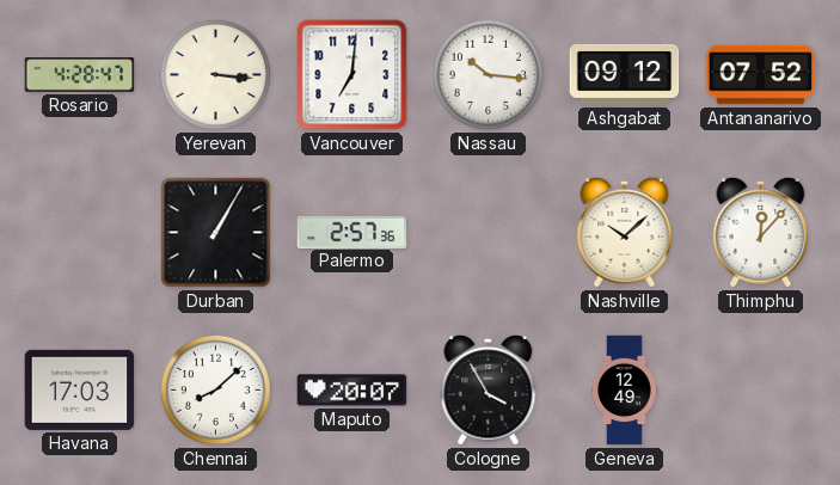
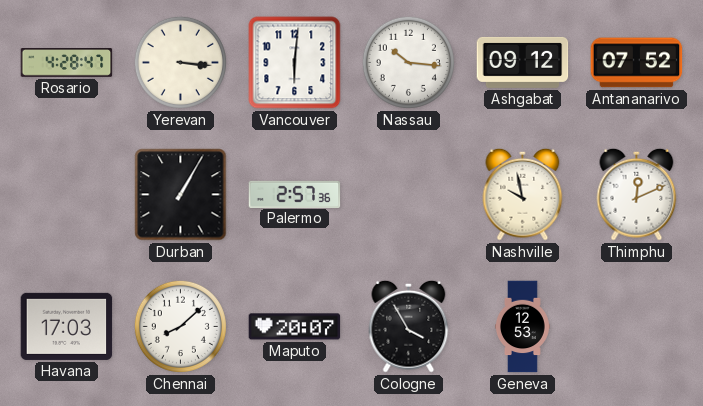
Vancouver: 7:01 -> 6:01 (295, 63)
Nashville: 10:08 -> 9:58 (523, 194)
Thimphu: 12:07 -> 12:11 (637, 194)
Geneva: 12:49 -> 12:53 (522, 327)
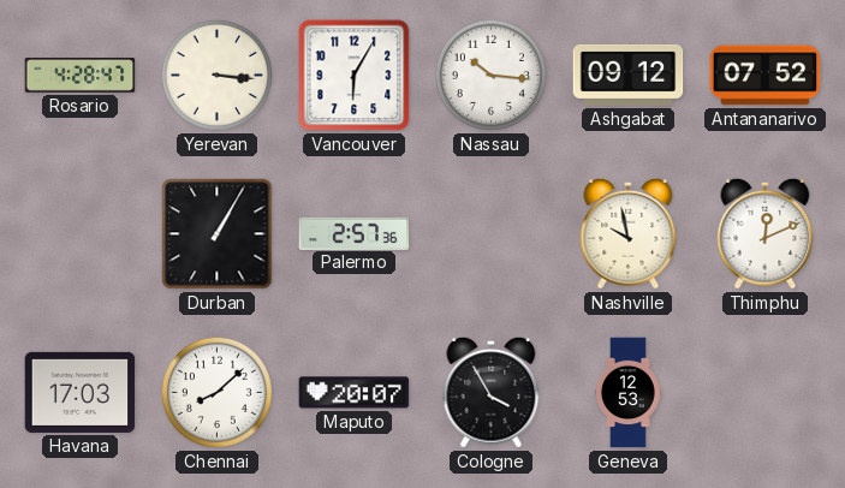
Vancouver: 6:01 -> 6:05 (355, 76)
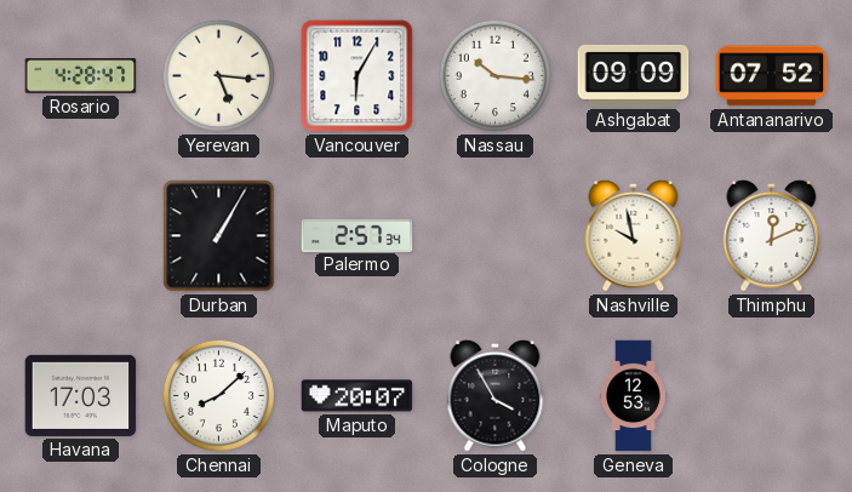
Yerevan: 3:16 -> 5:16 (218, 75)
Ashgabat: 09:12 -> 09:09 (634, 75)
Palermo: 2:57:36 -> 2:57:34 (358, 235)
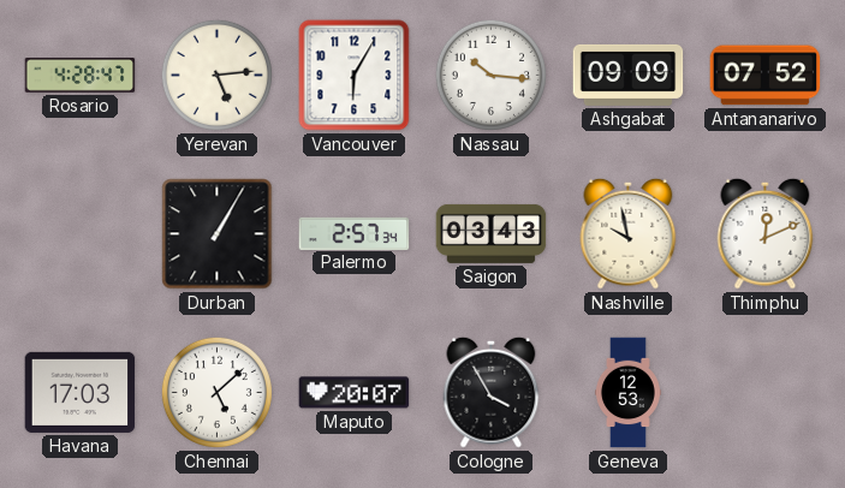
Yerevan: 5:16 -> 5:14 (216, 75)
Saigon: none -> 03:43 (492, 233)
Chennai: 8:08 -> 5:08 (216, 392)
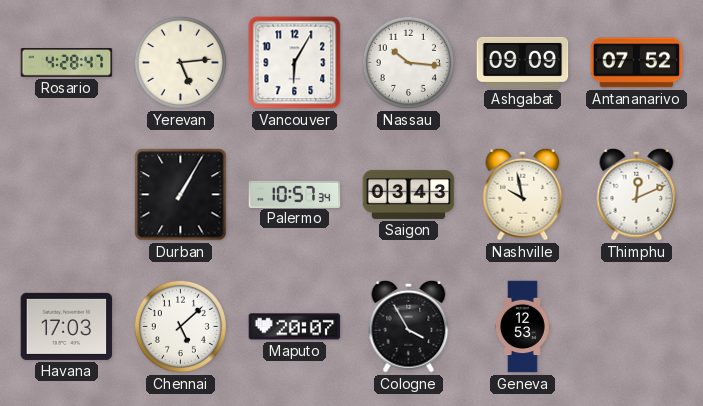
Palermo: 2:57 -> 10:57 (295, 194)
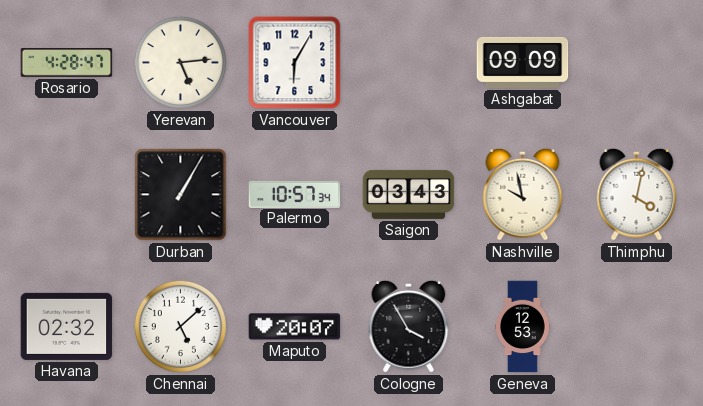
Nassau: 10:16 -> none (408, 62)
Antananarivo: 07:52 -> none (637, 63)
Thimphu: 12:11 -> 4:02 (637, 194)
Havana: 17:03 -> 02:32 (67, 326)
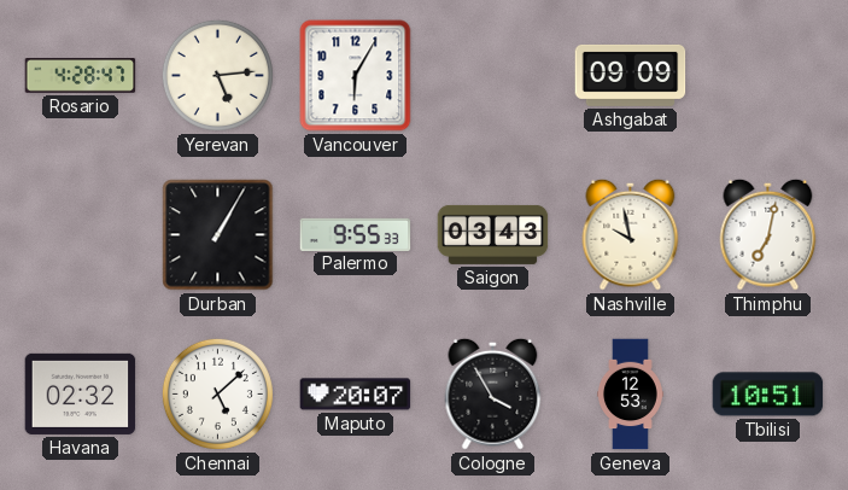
Palermo: 10:57 -> 9:55 (356, 234)
Thimphu: 4:02 -> 7:02 (768, 234)
Tbilisi: none -> 10:51 (768, 395)
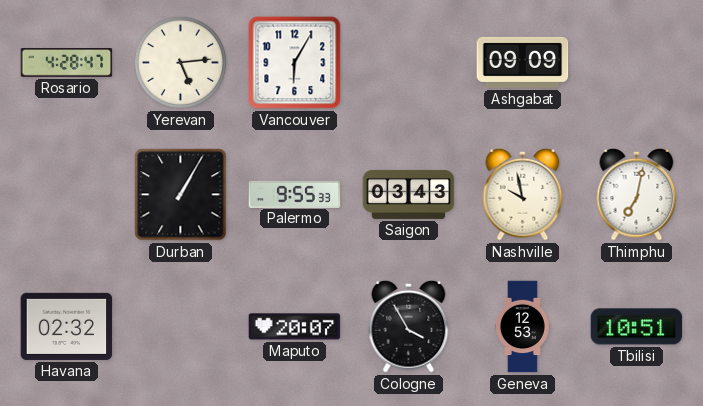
Chennai: 5:08 -> none (217, 393)
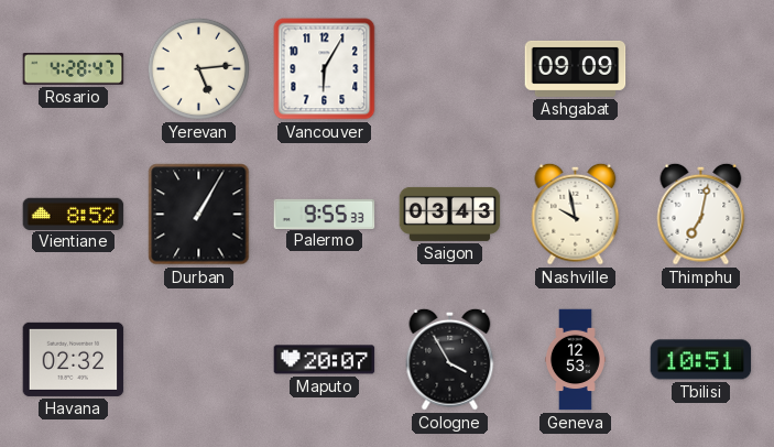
Vientiane: none -> 8:52 (74, 214)
